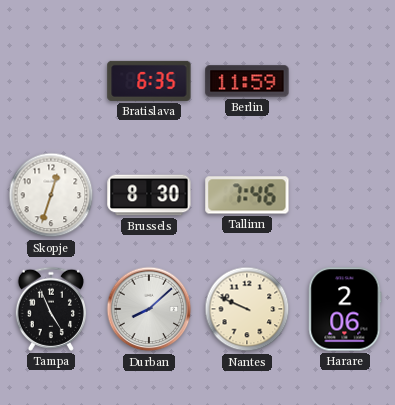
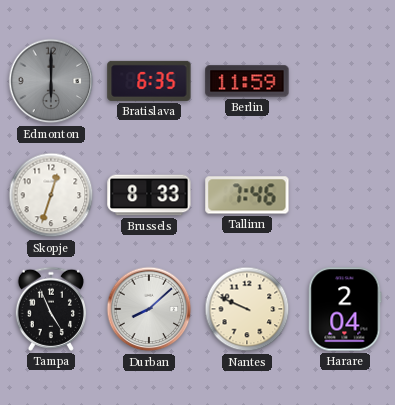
Edmonton: none -> 6:00 (51, 81)
Brussels: 8:30 -> 8:33 (149, 195)
Harare: 2:06 -> 2:04 (345, 309)
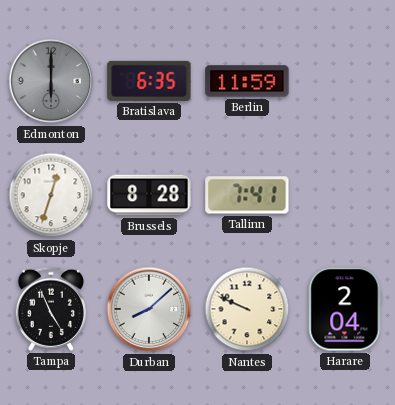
Brussels: 8:33 -> 8:28 (149, 195)
Tallinn: 7:46 -> 7:41 (247, 195)
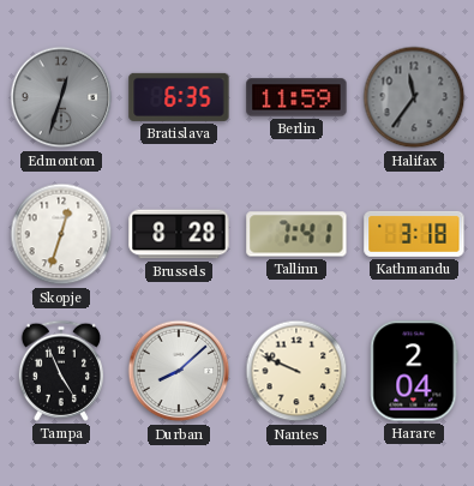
Edmonton: 6:00 -> 12:33 (61, 97)
Halifax: none -> 11:36 (414, 97)
Kathmandu: none -> 3:18 (414, 234)
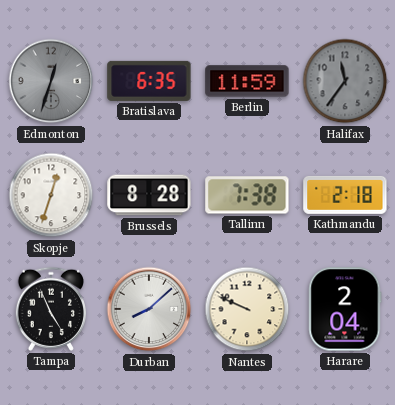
Tallinn: 7:41 -> 7:38 (247, 195)
Kathmandu: 3:18 -> 2:18 (345, 195)
